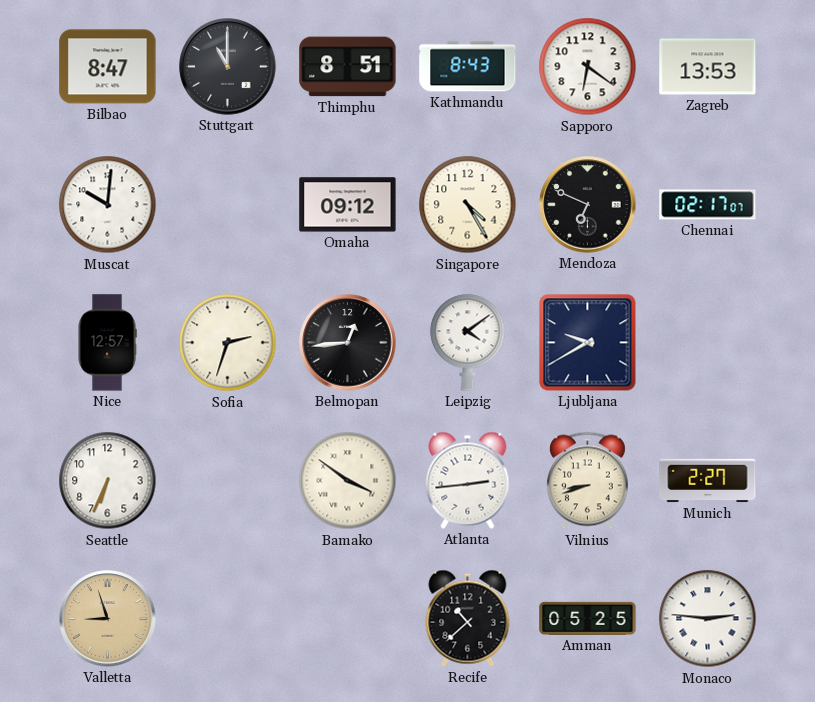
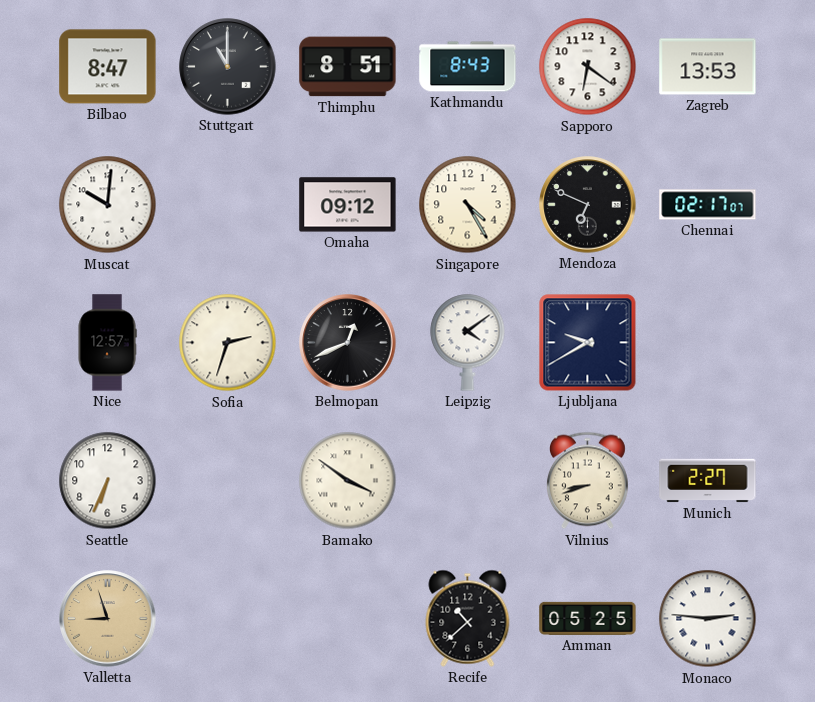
Belmopan: 12:44 -> 12:41 (348, 343)
Atlanta: 2:44 -> none (468, 480)
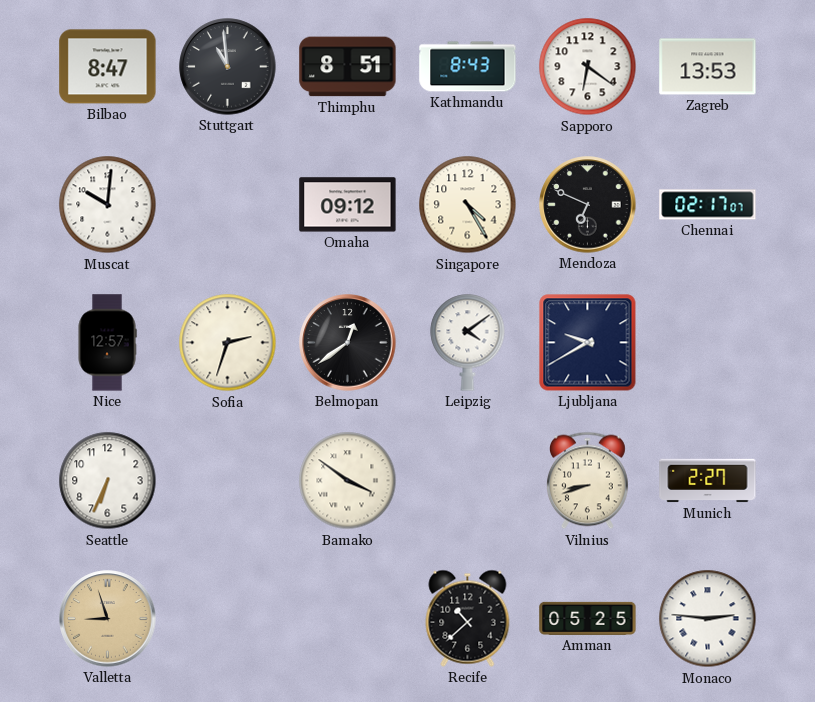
Stuttgart: 11:00 -> 10:59 (228, 67)
Belmopan: 12:41 -> 12:39 (348, 343)
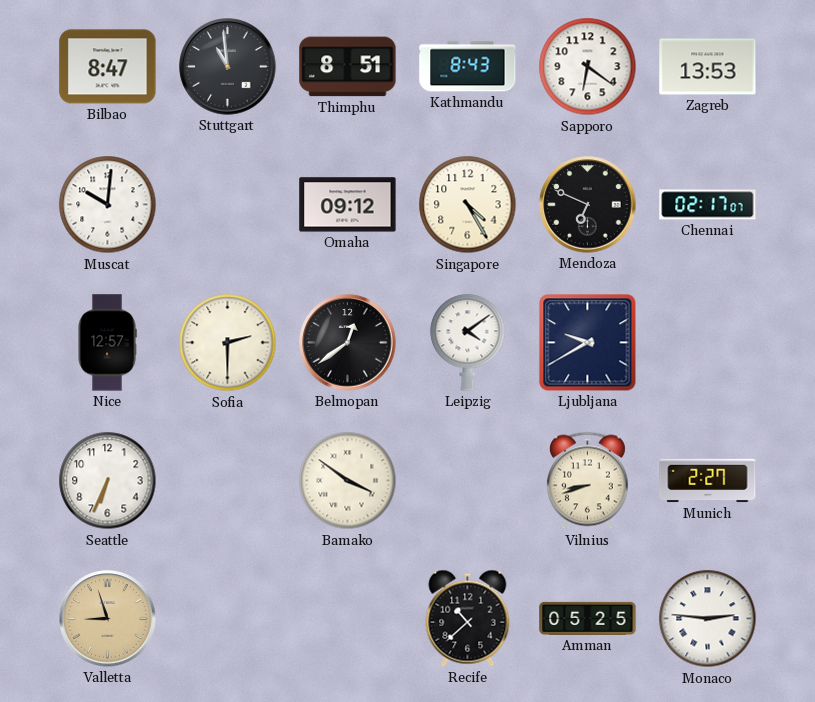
Sofia: 2:33 -> 2:30 (228, 343)
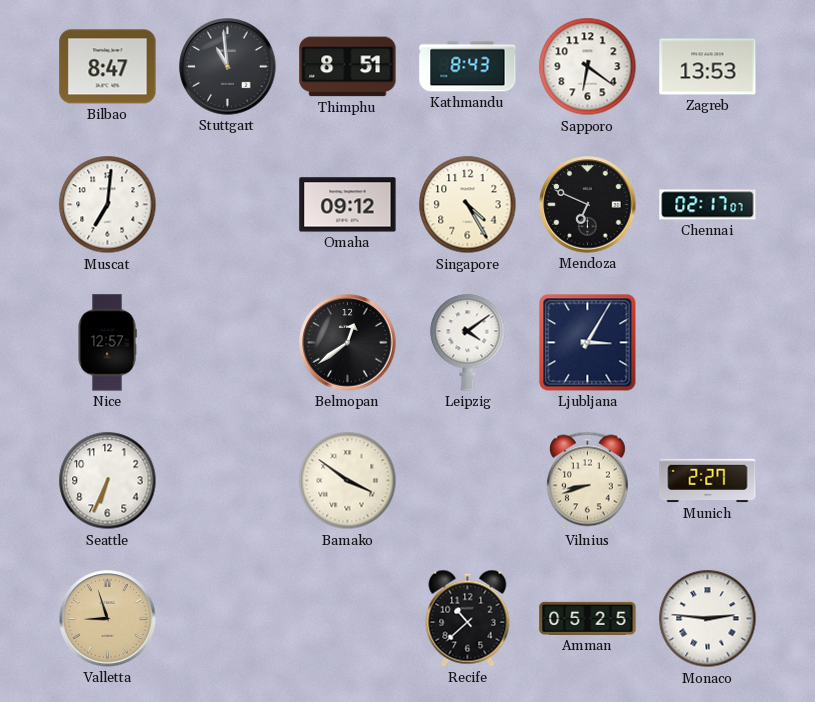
Muscat: 10:01 -> 7:01 (108, 205)
Sofia: 2:30 -> none (228, 343)
Ljubljana: 9:40 -> 3:05 (588, 343)
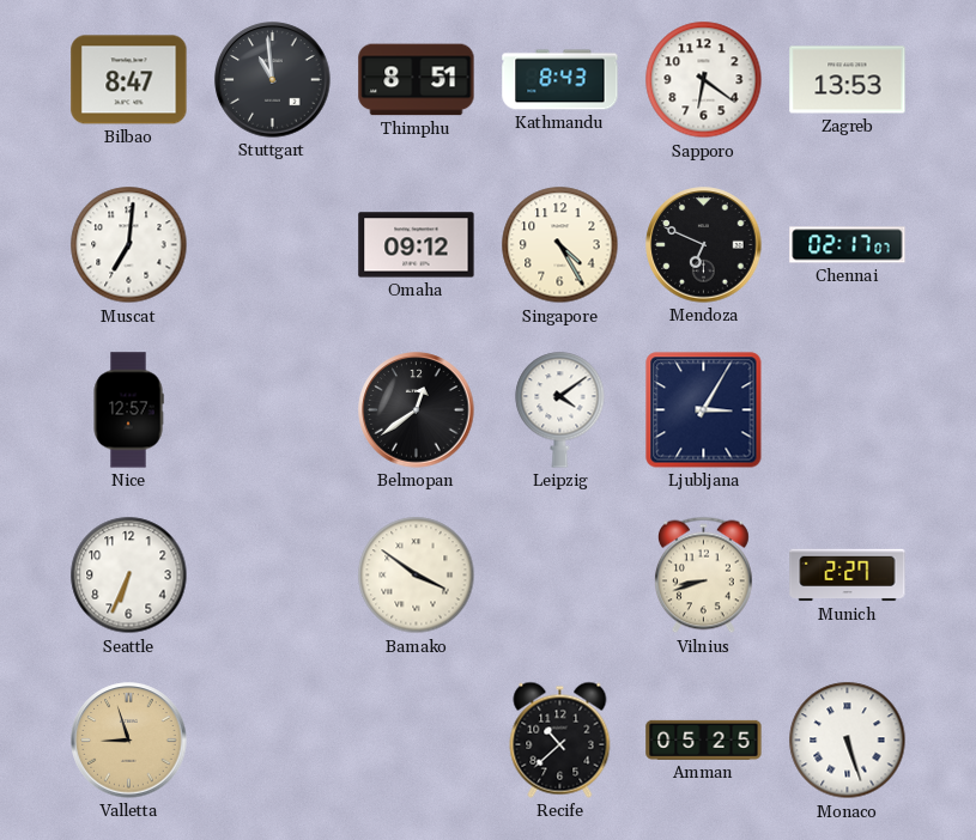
Monaco: 2:46 -> 5:27 (848, 741)
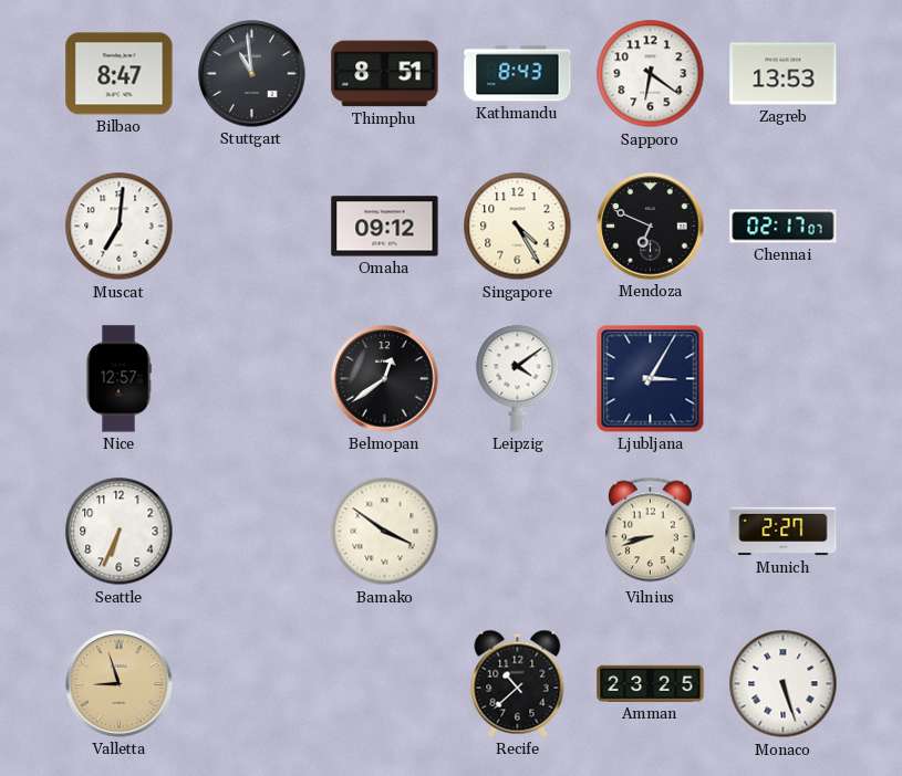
Amman: 05:25 -> 23:25 (651, 683)
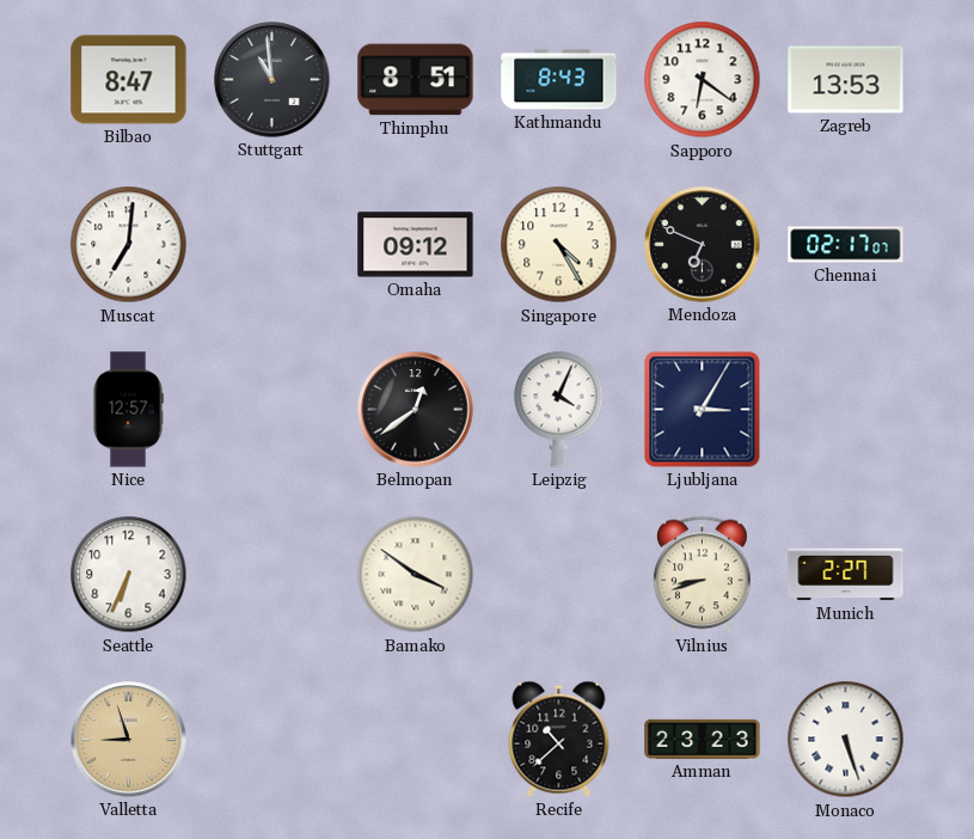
Leipzig: 4:09 -> 4:04 (559, 409)
Amman: 23:25 -> 23:23 (703, 739)
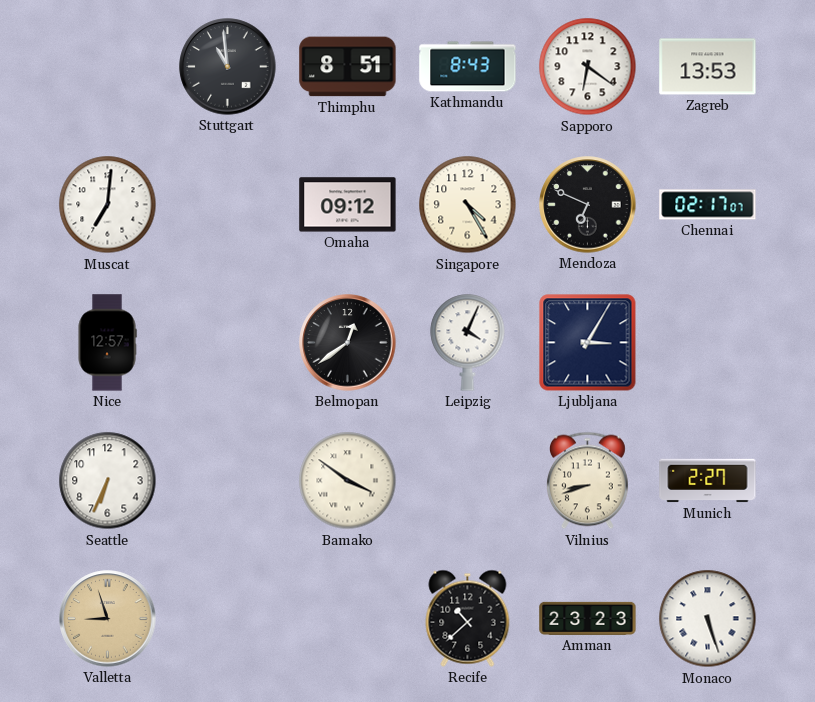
Bilbao: 8:47 -> none (129, 80)
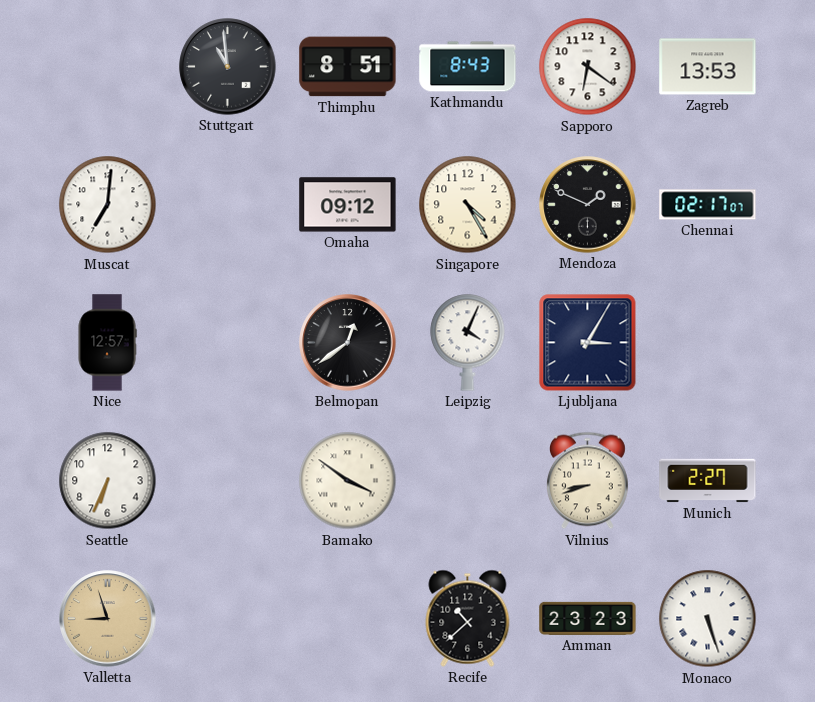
Mendoza: 6:49 -> 1:49 (588, 205)
